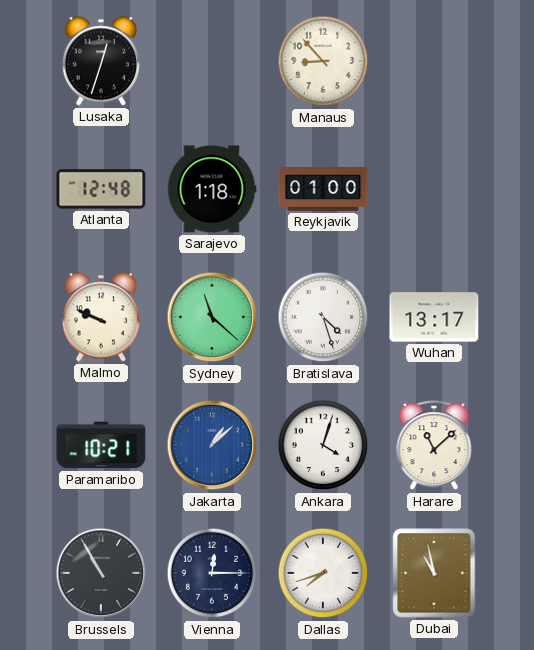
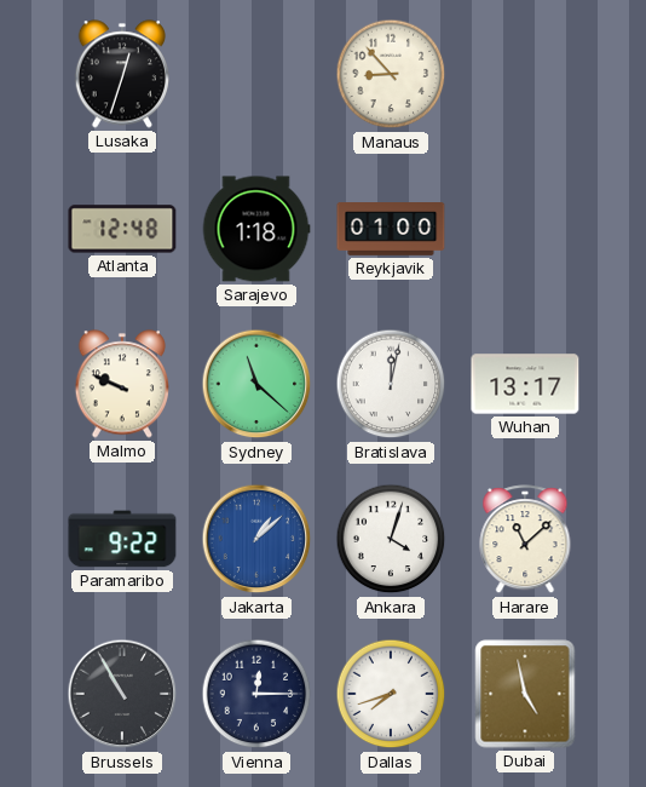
Bratislava: 4:27 -> 12:02 (391, 384)
Paramaribo: 10:21 -> 9:22 (122, 539)
Dubai: 10:58 -> 4:58 (525, 694)
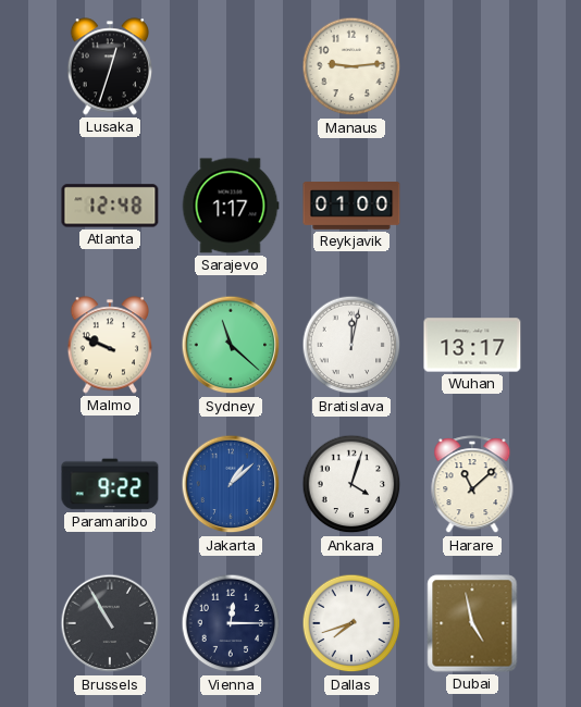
Manaus: 8:53 -> 9:14 (351, 66)
Sarajevo: 1:18 -> 1:17 (231, 206)
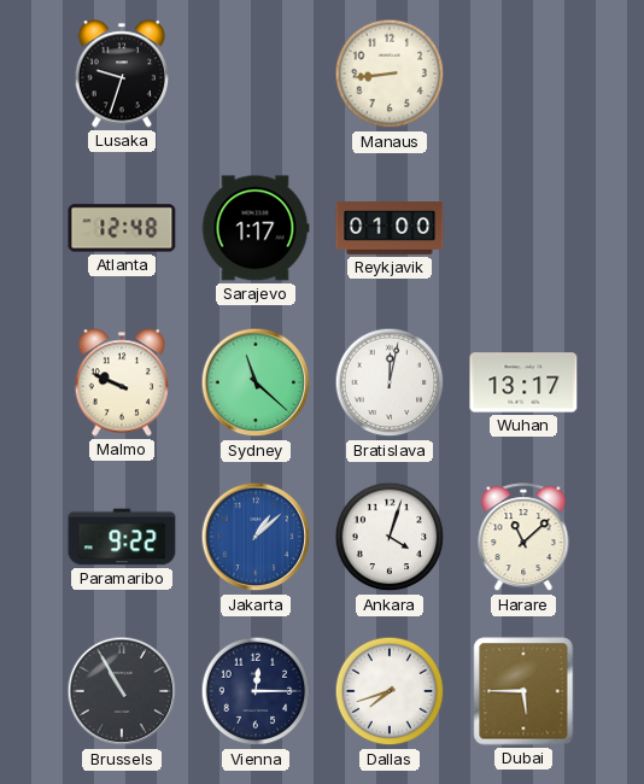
Lusaka: 12:33 -> 9:33 (121, 74)
Manaus: 9:14 -> 8:44 (390, 74)
Dubai: 4:58 -> 5:45 (523, 691)
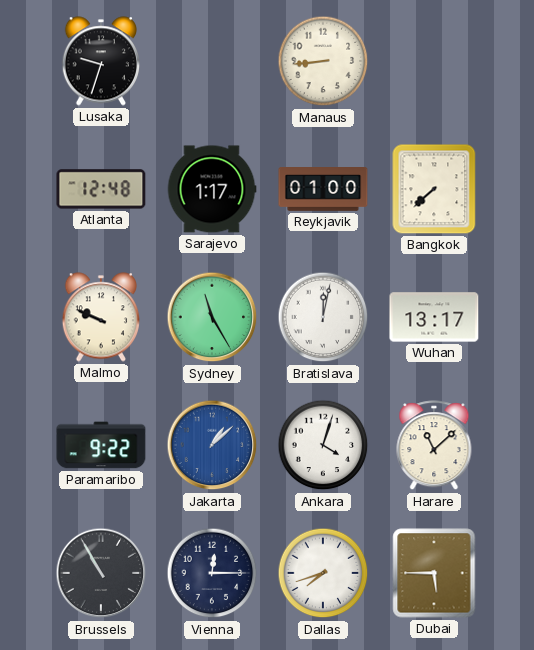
Bangkok: none -> 7:38 (434, 189)
Sydney: 11:22 -> 11:25 (212, 317)
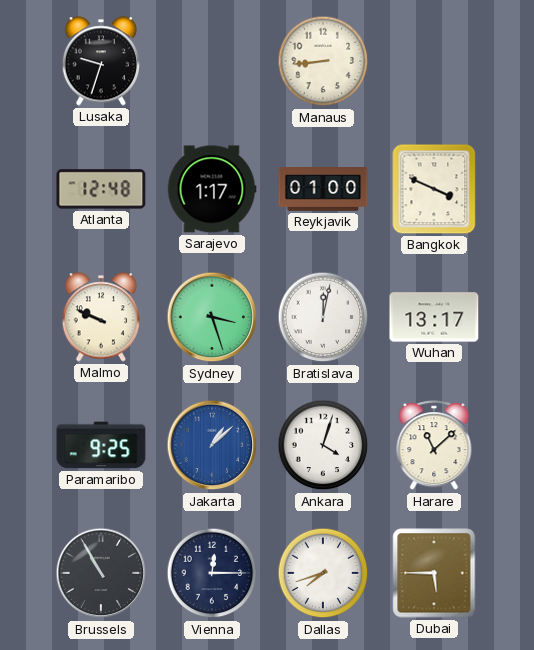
Bangkok: 7:38 -> 3:49 (434, 189)
Sydney: 11:25 -> 3:27 (212, 317)
Paramaribo: 9:22 -> 9:25 (101, 445)
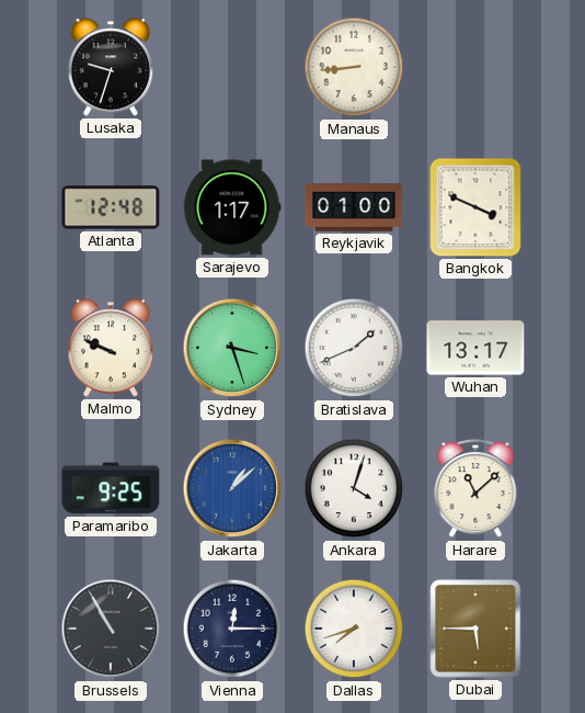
Bratislava: 12:02 -> 1:41 (354, 348)
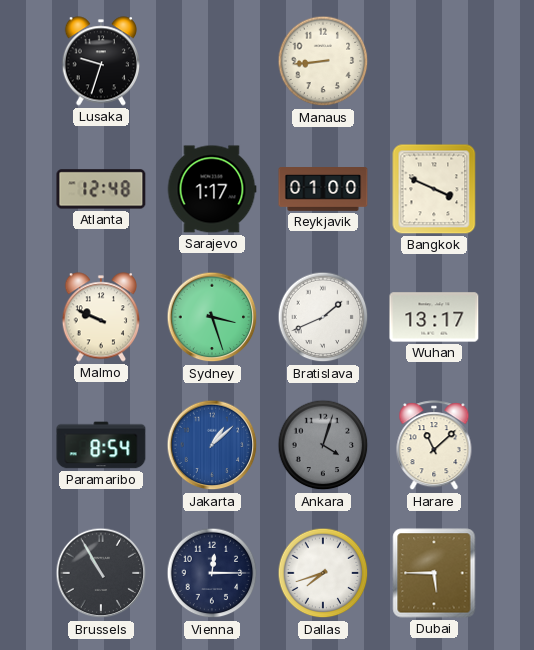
Paramaribo: 9:25 -> 8:54 (101, 445)
Ankara dial: white -> grey (323, 445)
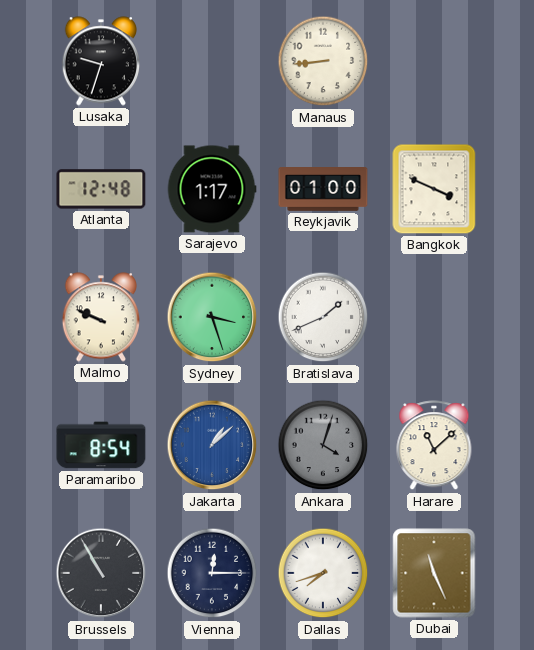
Wuhan: 13:17 -> none (434, 317)
Dubai: 5:45 -> 11:26 (434, 573)
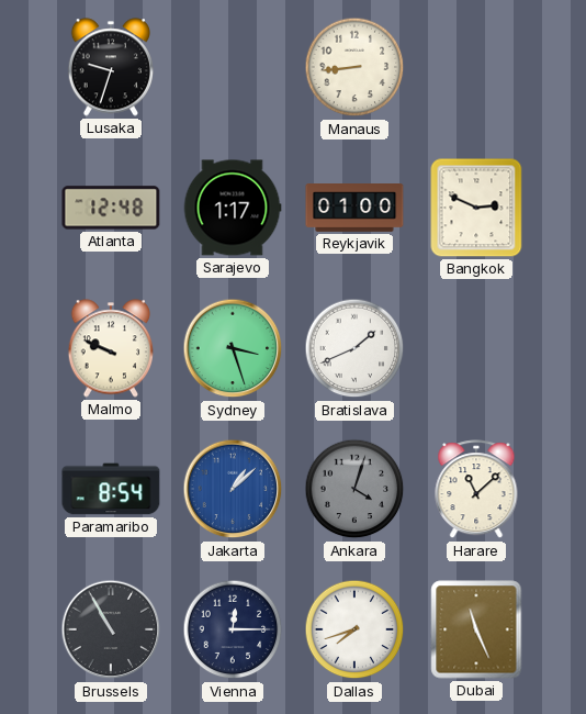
Bangkok: 3:49 -> 2:49 (476, 208)
